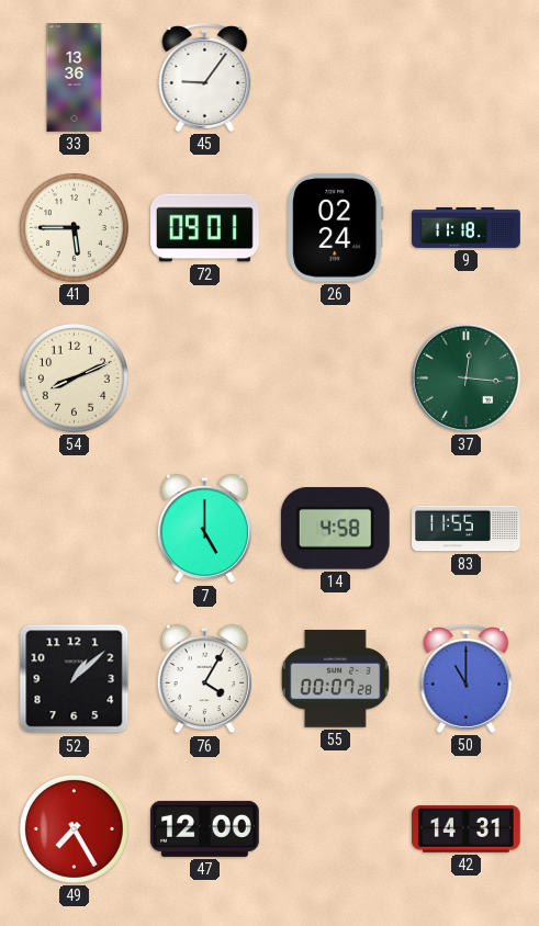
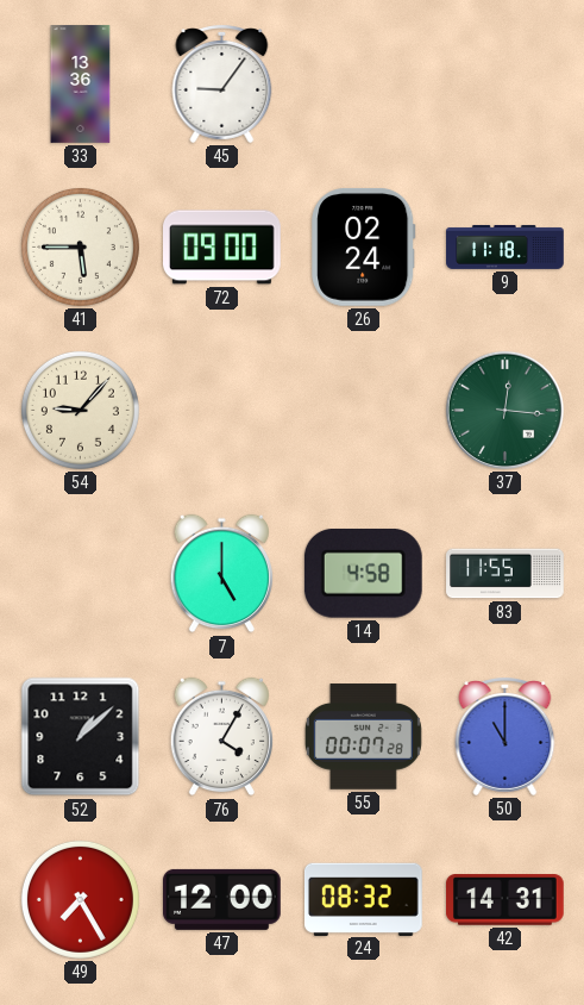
72: 09:01 -> 09:00 (222, 248)
54: 8:11 -> 9:07 (80, 410)
24: none -> 08:32 (363, 899)
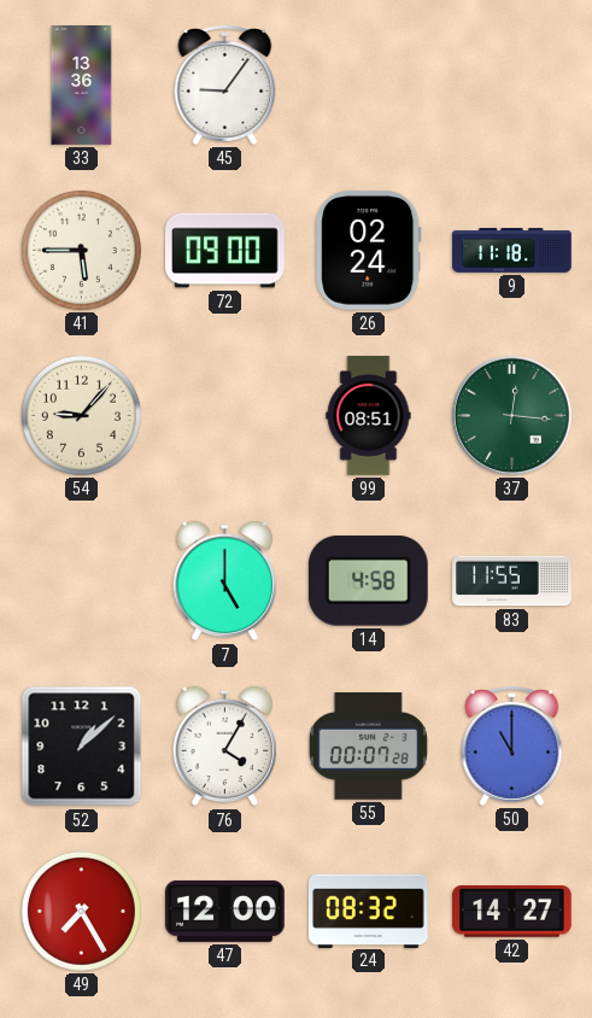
99: none -> 08:51 (369, 416)
42: 14:31 -> 14:27 (512, 912)
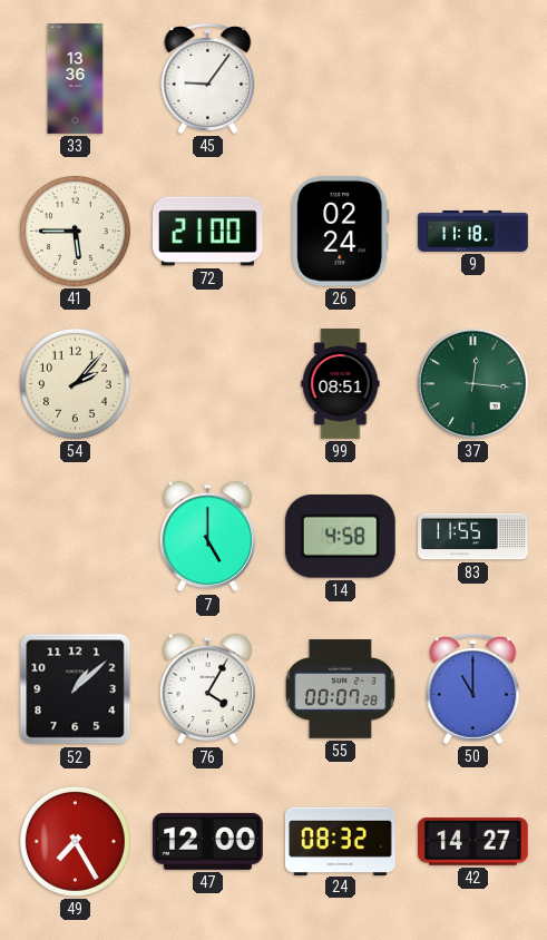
72: 09:00 -> 21:00 (208, 232)
54: 9:07 -> 2:07 (75, 383)
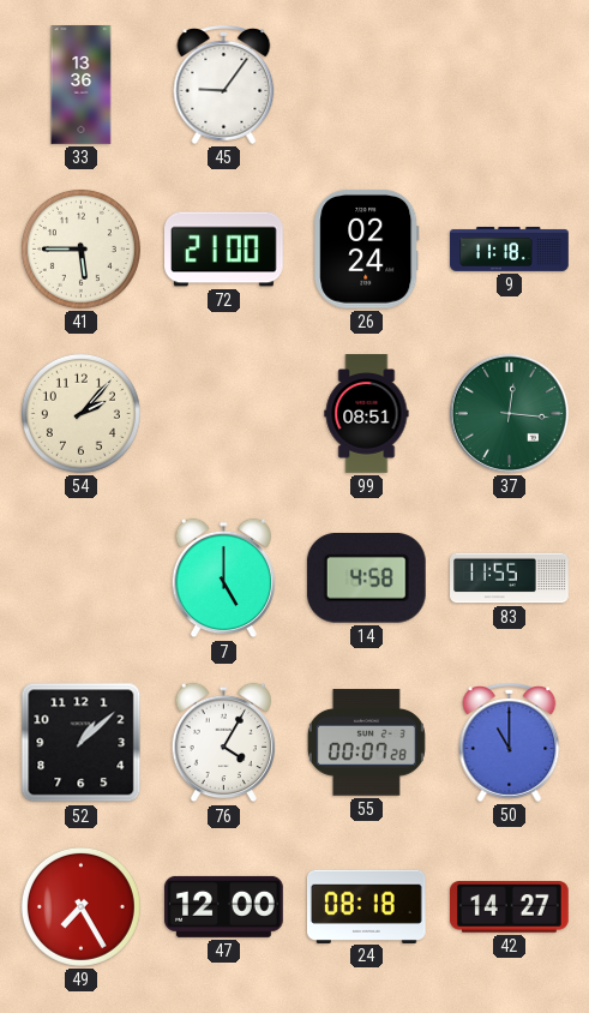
24: 08:32 -> 08:18 (366, 906)
